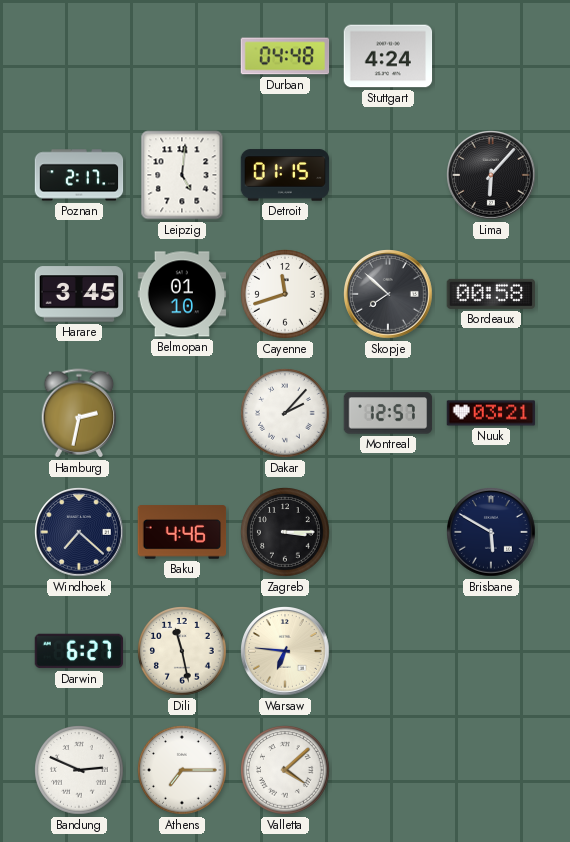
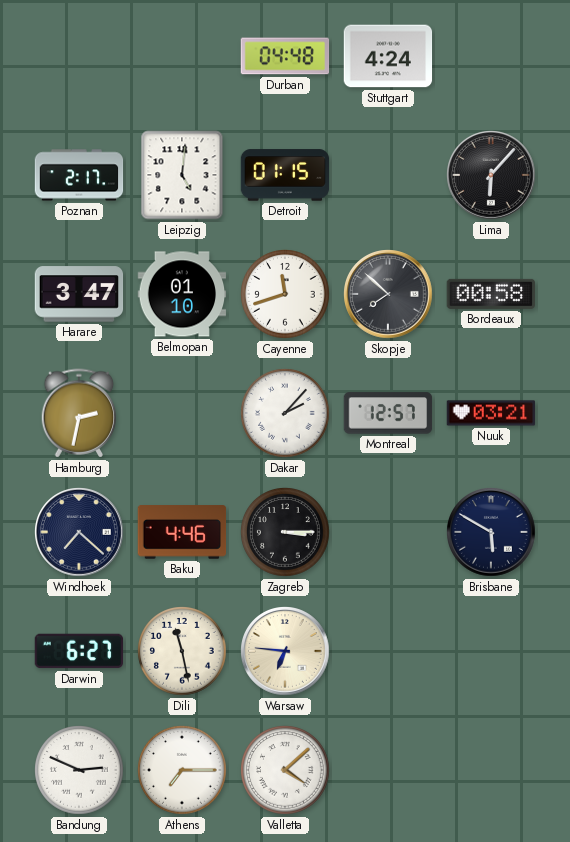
Harare: 3:45 -> 3:47 (79, 294)
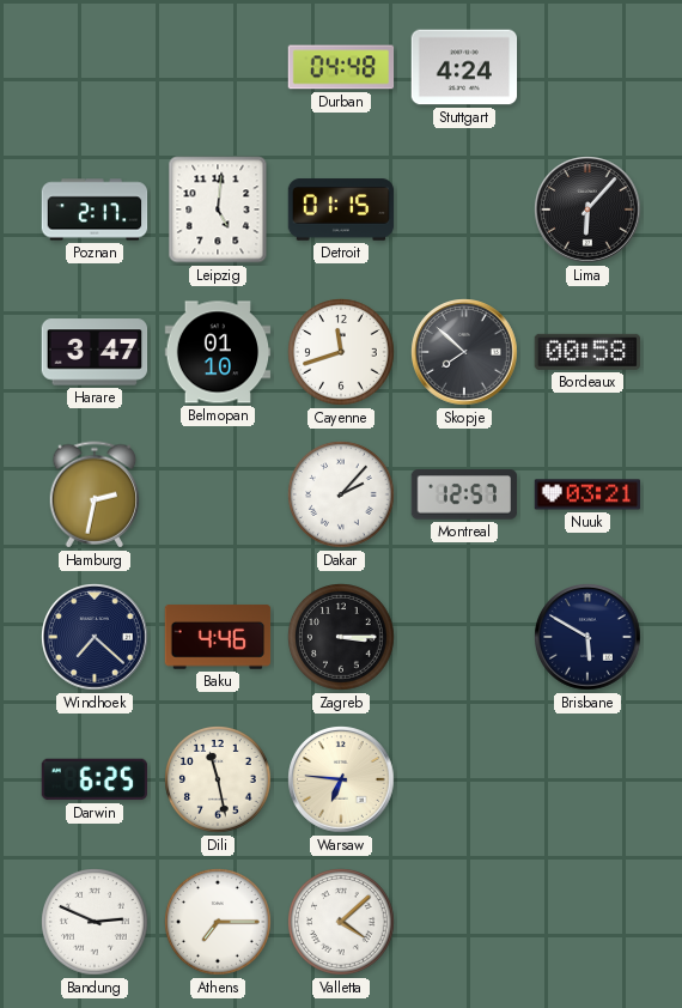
Darwin: 6:27 -> 6:25 (95, 779)
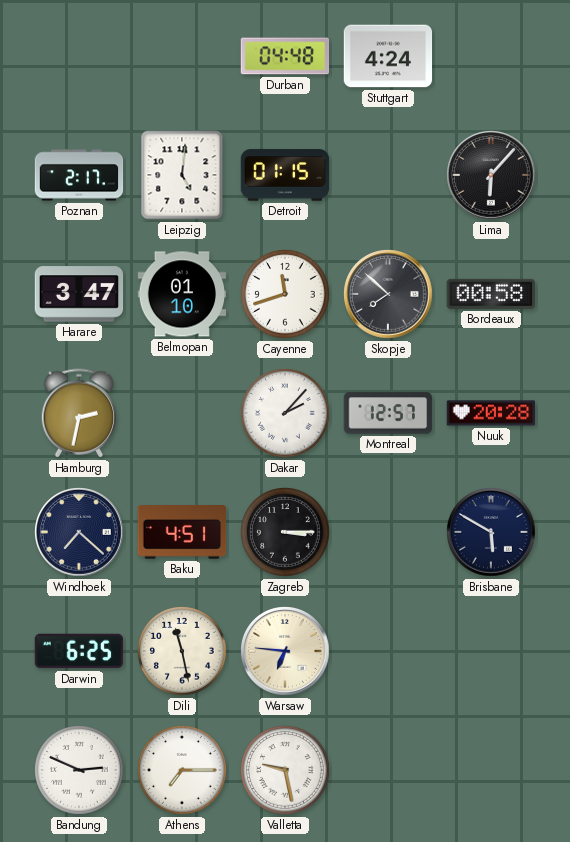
Nuuk: 03:21 -> 20:28 (491, 413)
Baku: 4:46 -> 4:51 (182, 532)
Valletta: 4:08 -> 9:28 (285, 770)
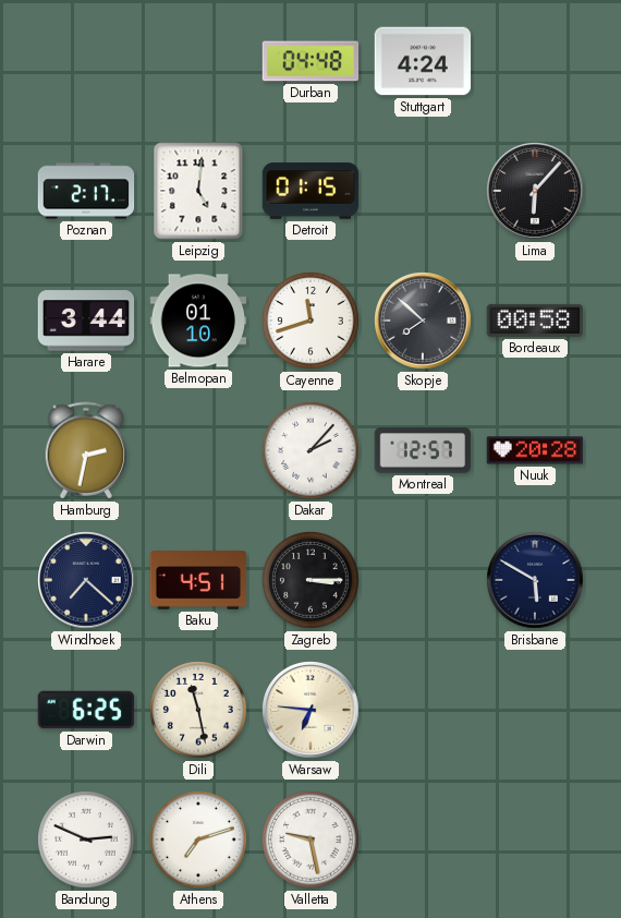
Harare: 3:47 -> 3:44 (86, 321)
Athens: 7:15 -> 7:12 (198, 840)
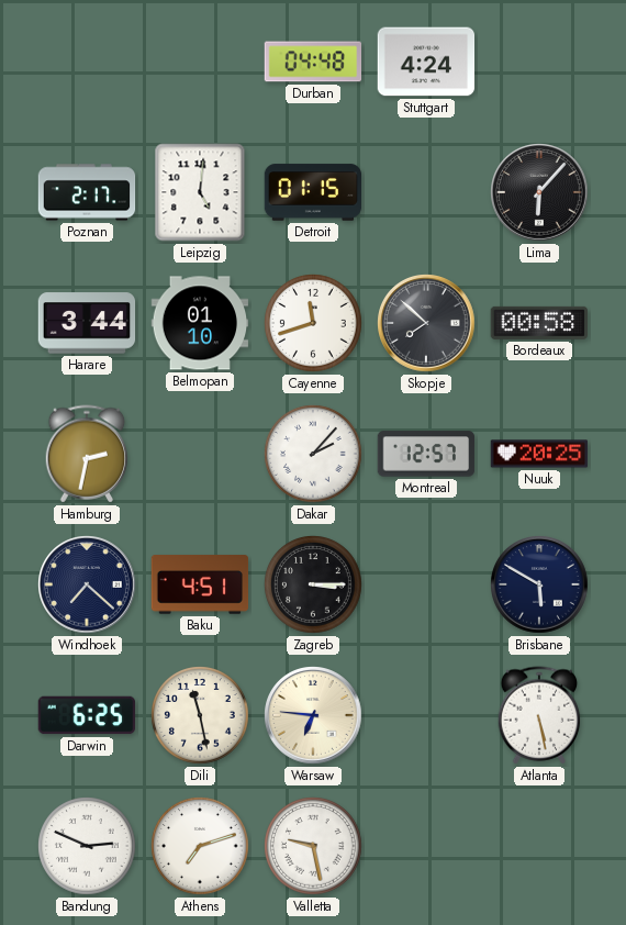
Nuuk: 20:28 -> 20:25 (539, 454)
Atlanta: none -> 5:28 (539, 715)
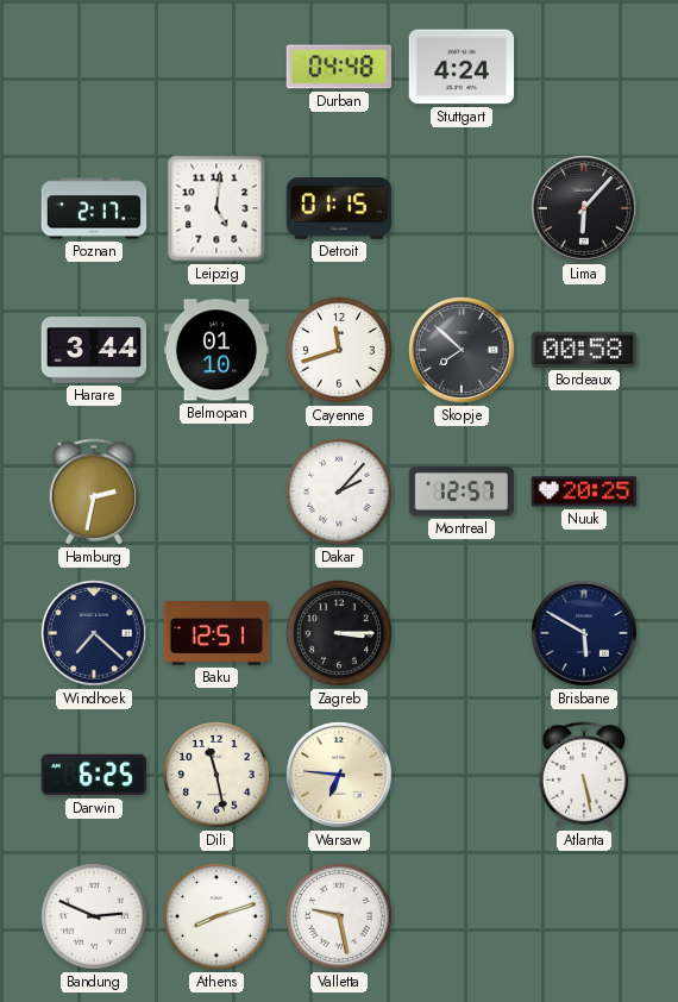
Baku: 4:51 -> 12:51 (216, 633)
Athens: 7:12 -> 8:12 (216, 916)
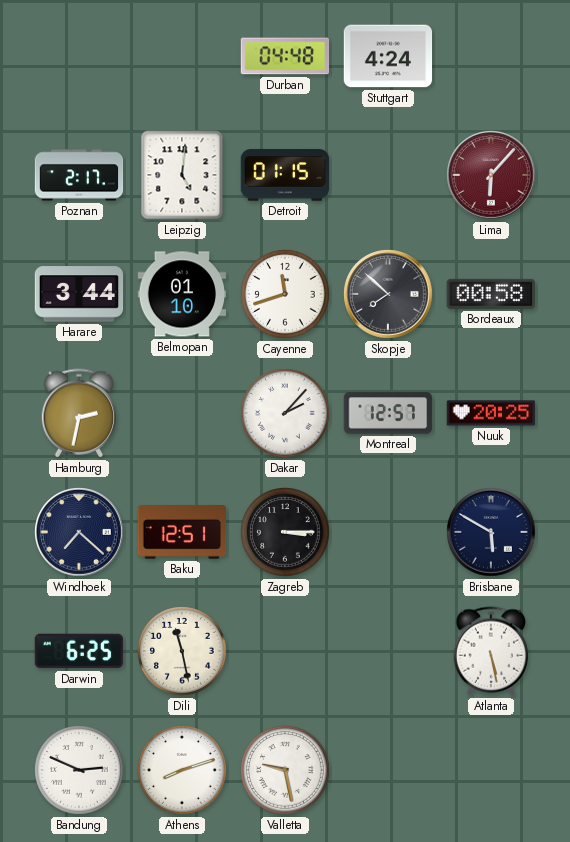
Lima dial: black -> burgundy (491, 175)
Warsaw: 6:46 -> none (339, 775)
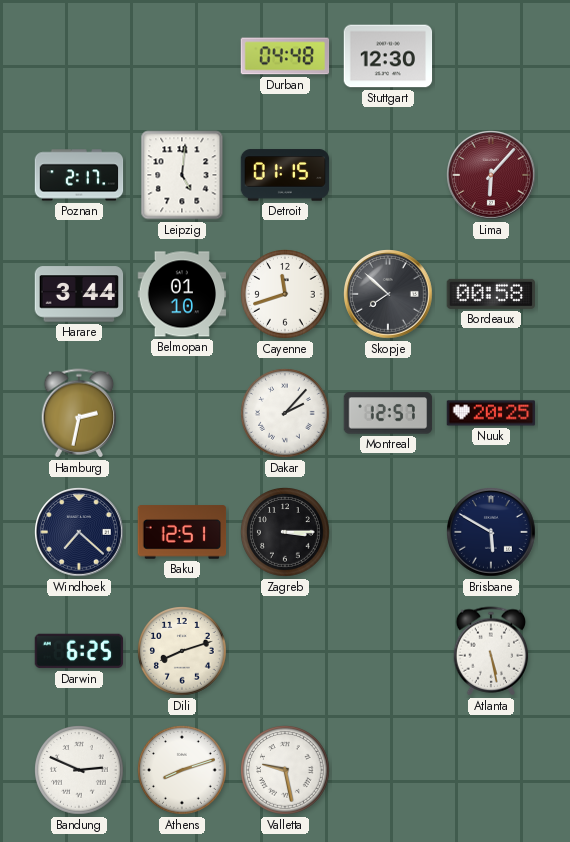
Stuttgart: 4:24 -> 12:30 (388, 56)
Dili: 11:28 -> 8:12 (182, 651)
